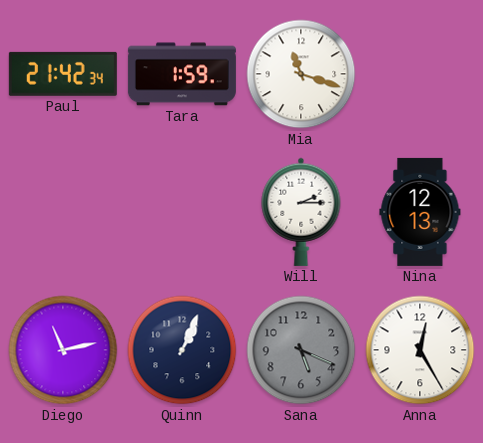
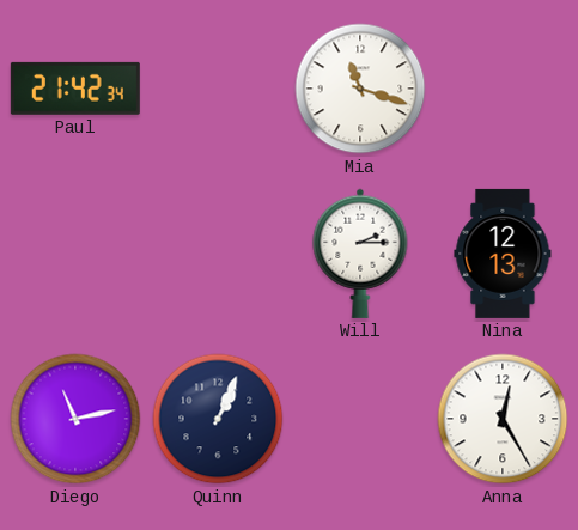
Tara: 1:59 -> none (182, 74)
Sana: 5:19 -> none (301, 350)
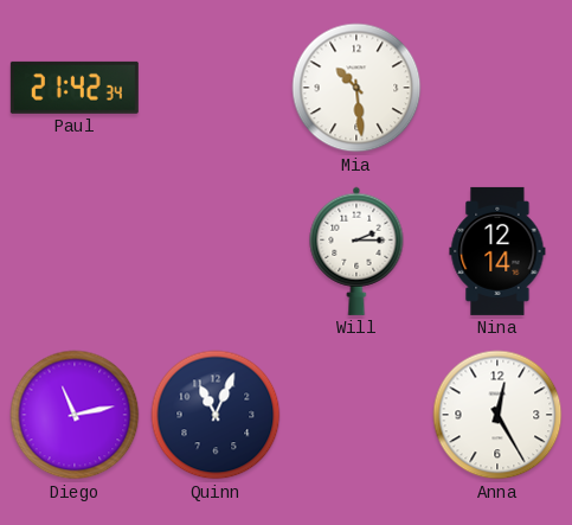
Mia: 11:18 -> 10:29 (356, 88)
Nina: 12:13 -> 12:14 (497, 251)
Quinn: 1:04 -> 11:04 (216, 415)
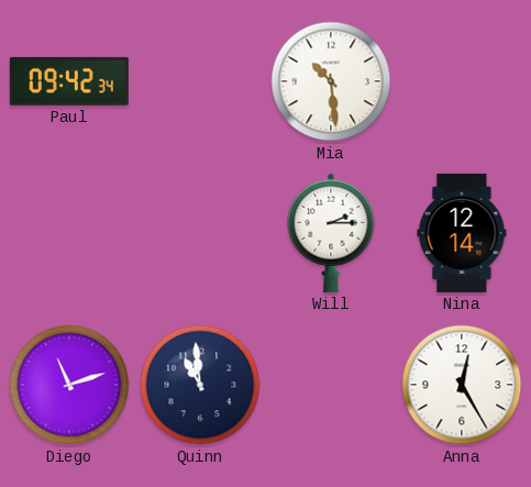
Paul: 21:42 -> 09:42 (69, 81)
Diego: 11:13 -> 11:12 (69, 385)
Quinn: 11:04 -> 10:59 (200, 385)
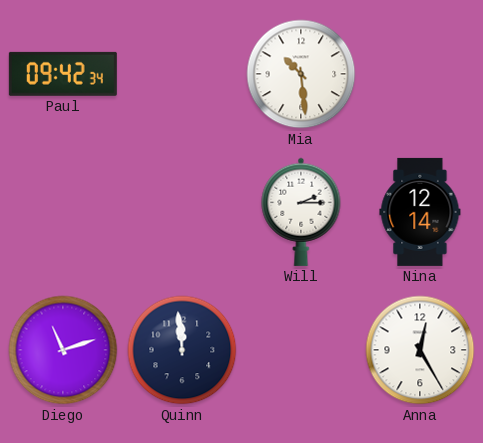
Quinn: 10:59 -> 11:59 (182, 350)
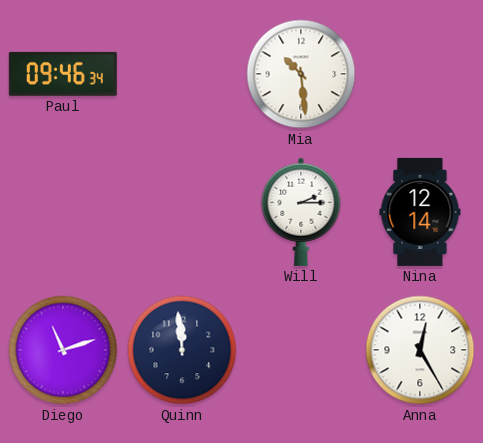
Paul: 09:42 -> 09:46 (63, 74)
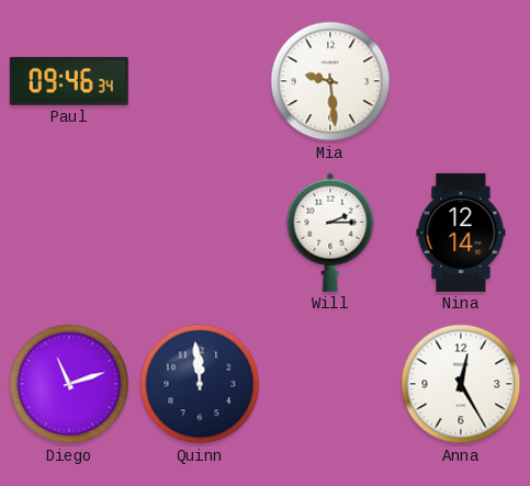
Mia: 10:29 -> 9:29 (330, 81)
